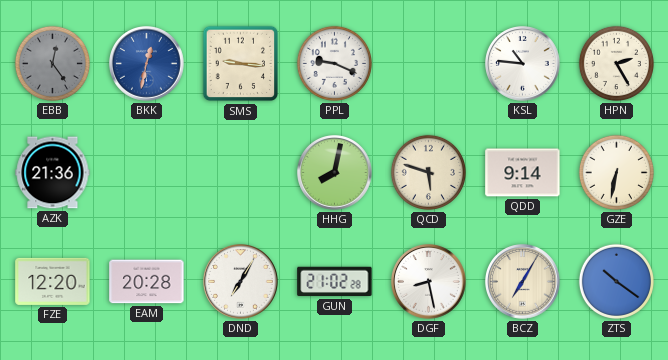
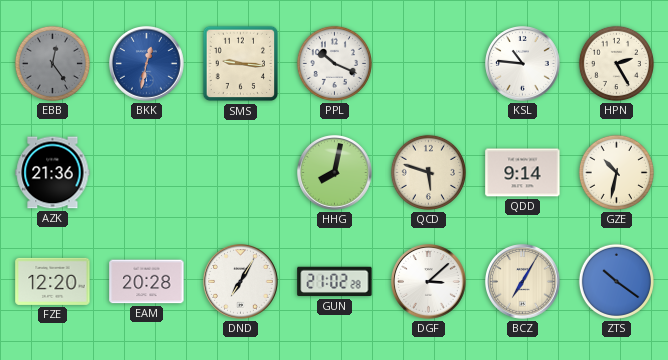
PPL: 9:19 -> 10:19 (334, 63)
GZE: 6:32 -> 10:32 (616, 172)
DGF: 8:28 -> 3:08 (429, 282)
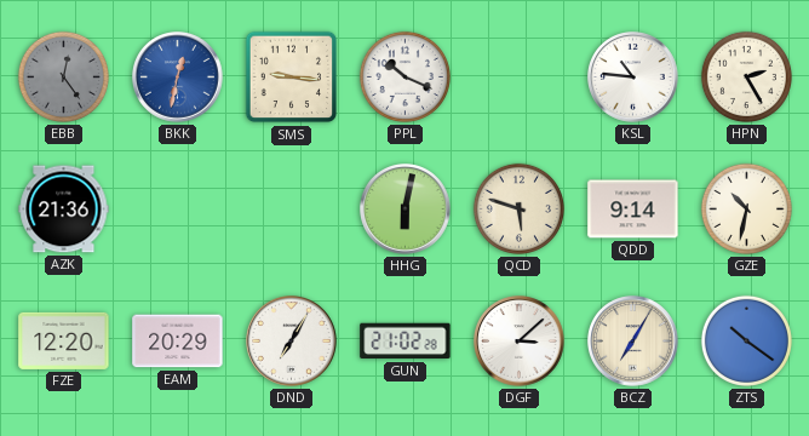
HHG: 8:02 -> 6:02 (406, 210)
EAM: 20:28 -> 20:29 (178, 342)
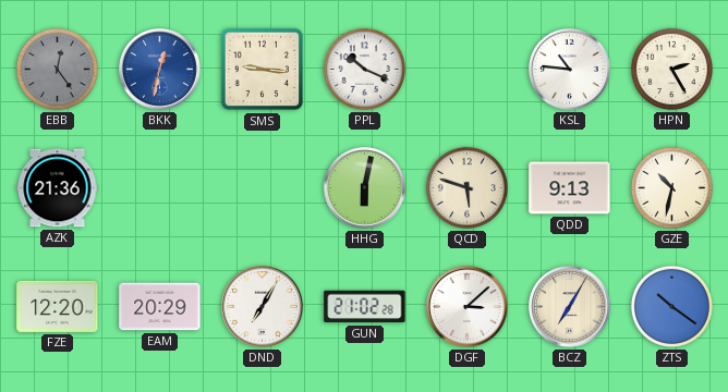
QDD: 9:14 -> 9:13 (570, 188)
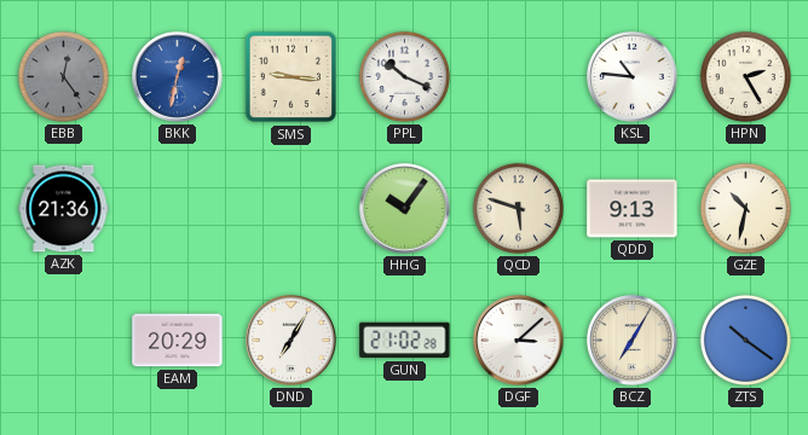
HHG: 6:02 -> 10:06 (405, 209)
FZE: 12:20 -> none (58, 306)
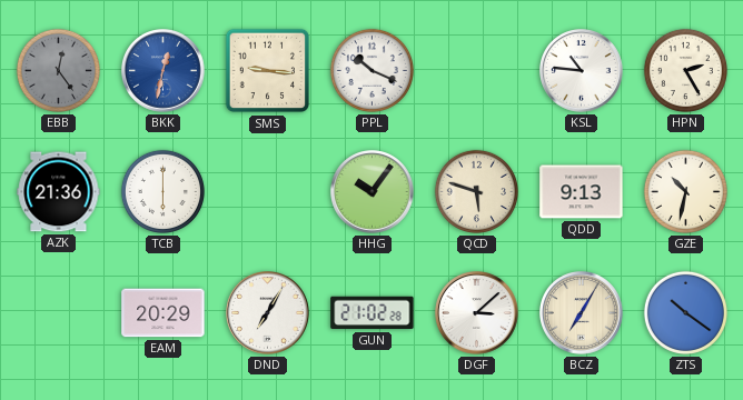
TCB: none -> 6:00 (162, 191)
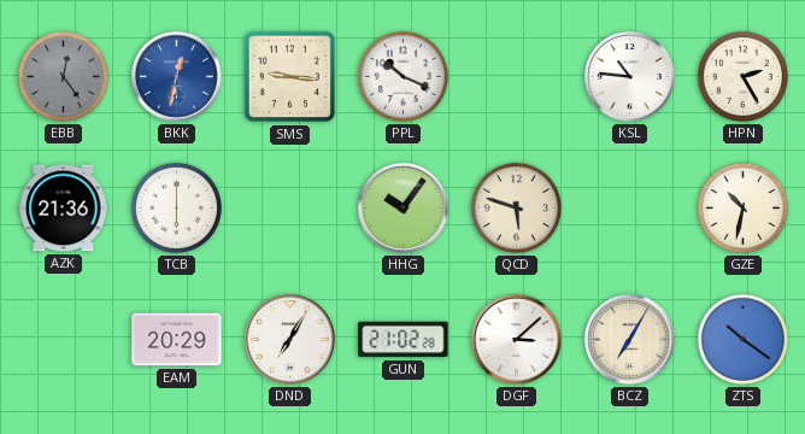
QDD: 9:13 -> none (582, 192)
